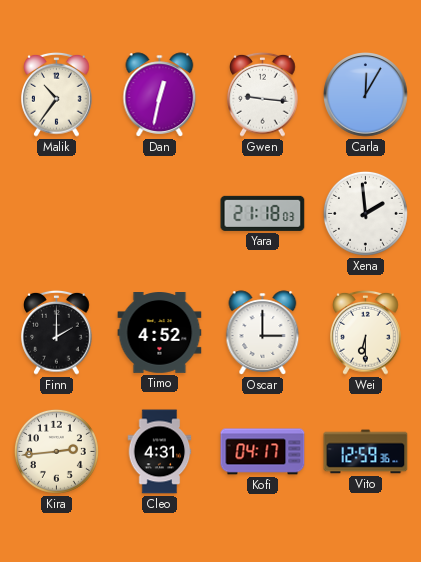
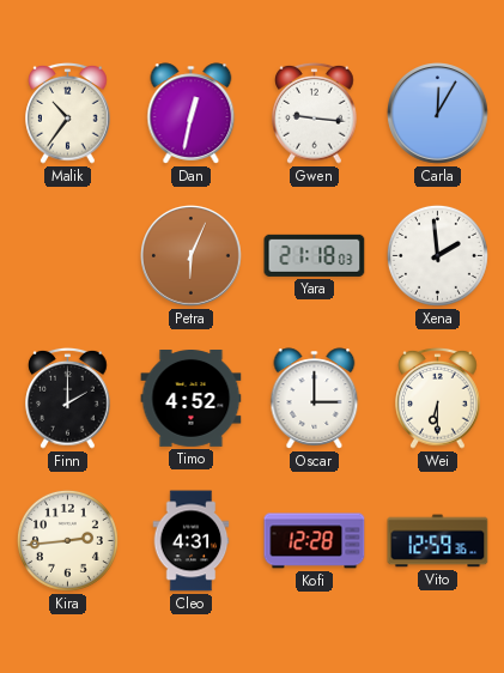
Petra: none -> 6:04 (192, 256)
Kofi: 04:17 -> 12:28 (315, 541)
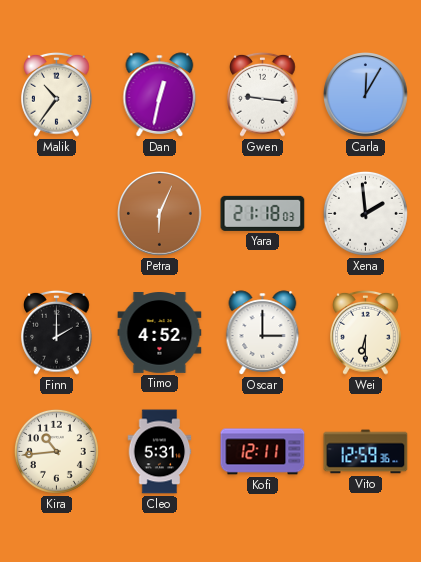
Kira: 2:44 -> 10:44 (56, 451)
Cleo: 4:31 -> 5:31 (160, 452)
Kofi: 12:28 -> 12:11 (263, 452)
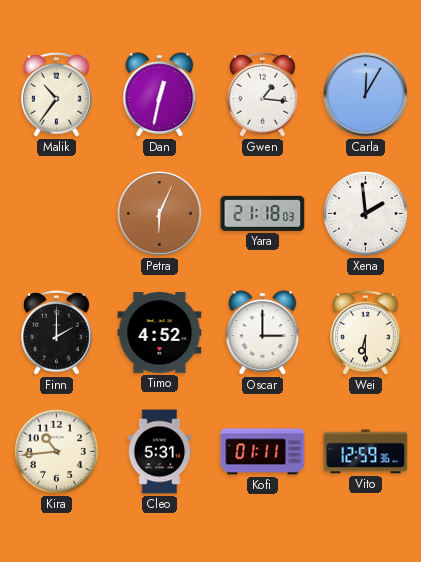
Gwen: 9:16 -> 1:16 (263, 94)
Kofi: 12:11 -> 01:11 (263, 452)
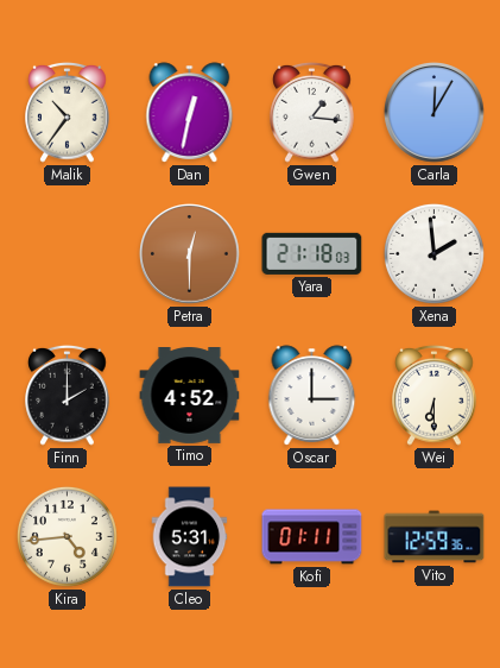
Petra: 6:04 -> 12:30 (190, 254)
Kira: 10:44 -> 4:44 (67, 536)
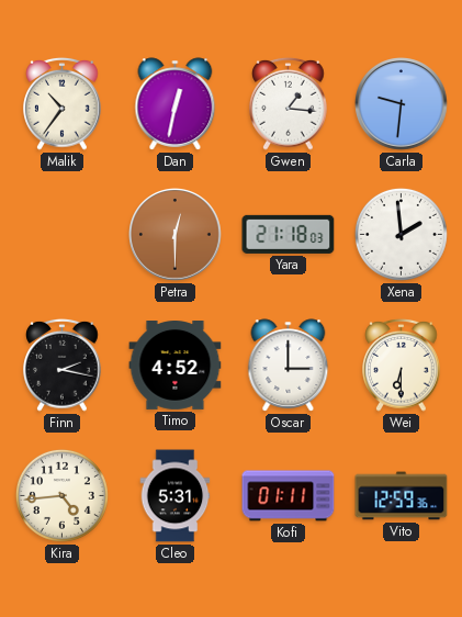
Carla: 12:05 -> 9:31 (402, 104)
Finn: 2:00 -> 2:17 (63, 364)
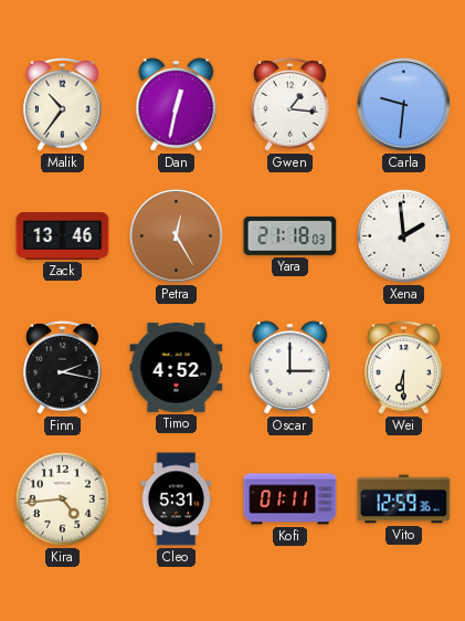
Zack: none -> 13:46 (63, 236)
Petra: 12:30 -> 12:25 (177, 236)
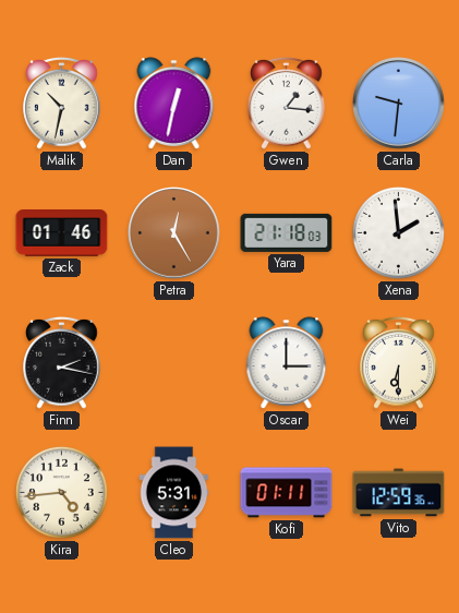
Malik: 10:36 -> 10:32 (62, 103)
Zack: 13:46 -> 01:46 (62, 233)
Timo: 4:52 -> none (177, 368)
